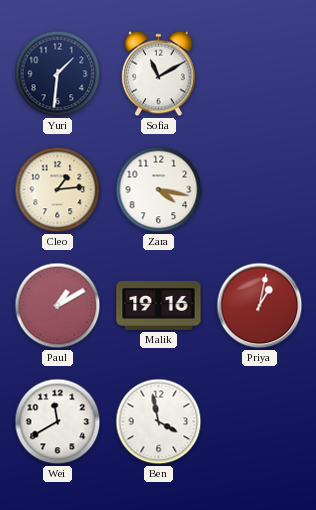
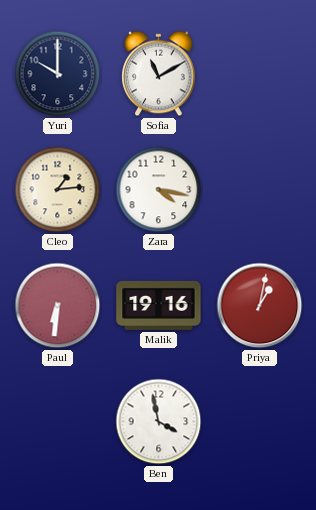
Yuri: 1:31 -> 10:00 (58, 74)
Paul: 1:10 -> 6:31 (58, 306)
Wei: 11:40 -> none (58, 422)
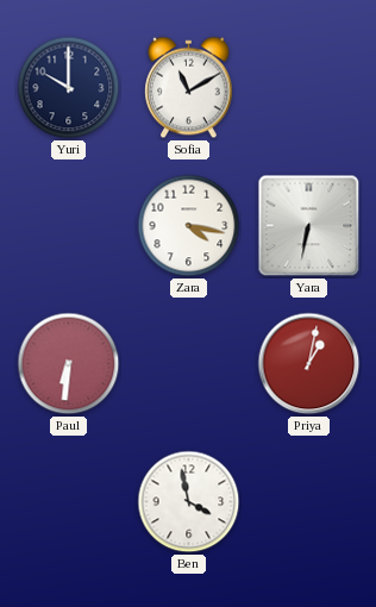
Cleo: 1:14 -> none (58, 190)
Yara: none -> 6:32 (309, 226)
Malik: 19:16 -> none (159, 305)
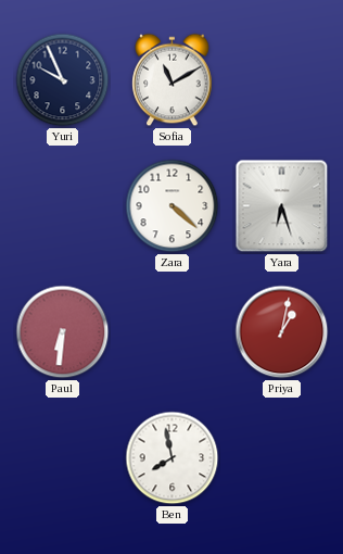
Yuri: 10:00 -> 9:56 (63, 80)
Zara: 4:17 -> 4:22 (173, 206)
Yara: 6:32 -> 6:27 (282, 206)
Ben: 3:58 -> 7:58 (173, 458)
